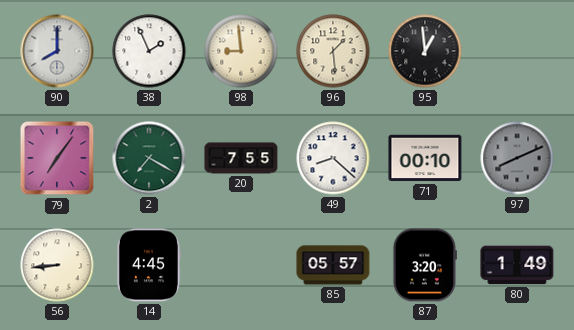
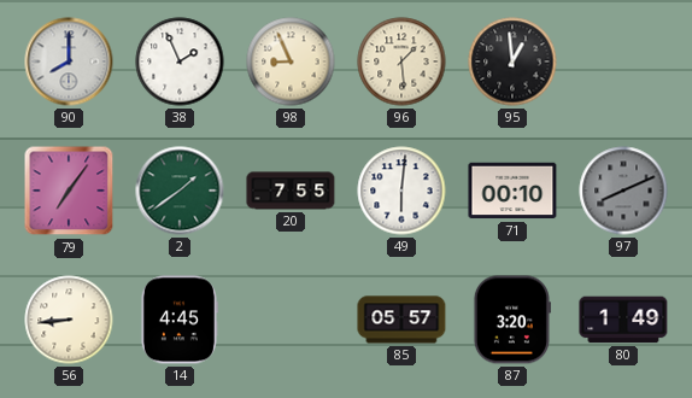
98: 8:59 -> 8:56 (291, 62)
2: 7:20 -> 1:39 (180, 191)
49: 8:22 -> 6:01 (401, 191)
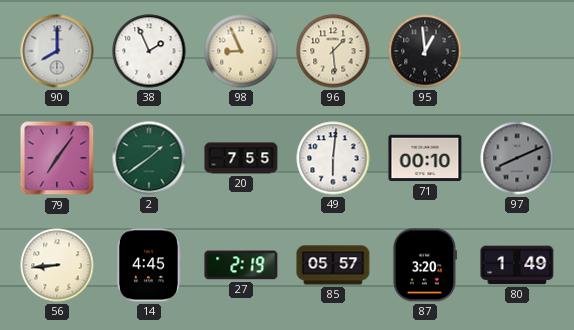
27: none -> 2:19 (241, 265)
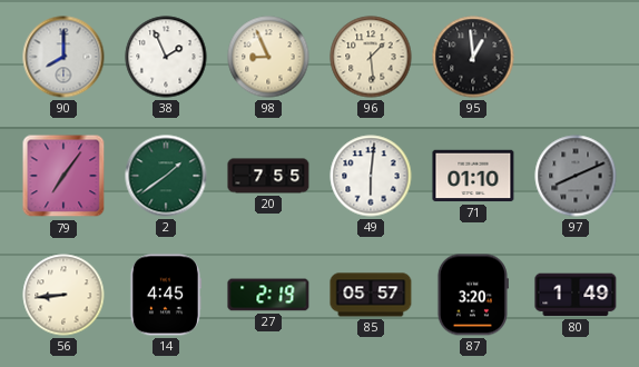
71: 00:10 -> 01:10 (473, 176)
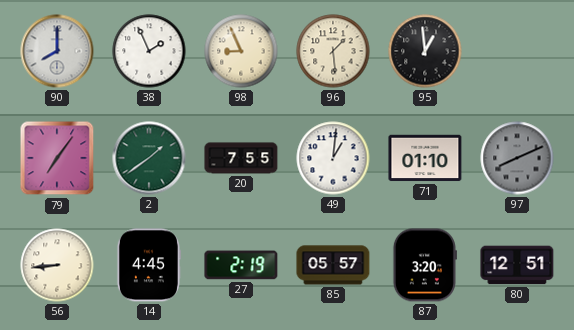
49: 6:01 -> 1:01 (333, 158)
80: 1:49 -> 12:51 (517, 265)
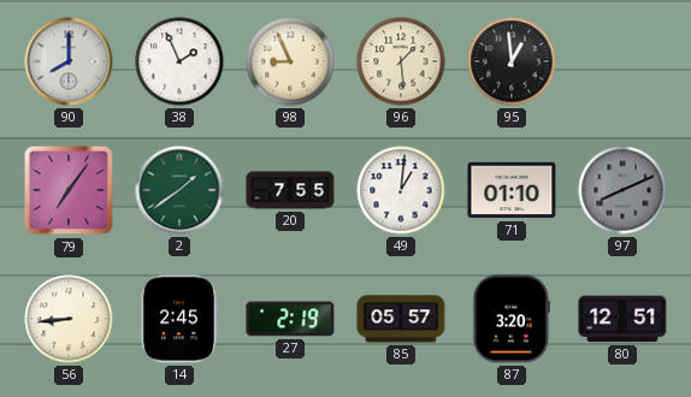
14: 4:45 -> 2:45 (178, 319)
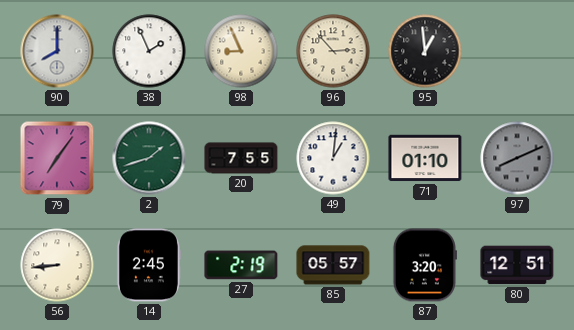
96: 1:29 -> 2:53 (333, 51)
2: 1:39 -> 1:42 (149, 158)
